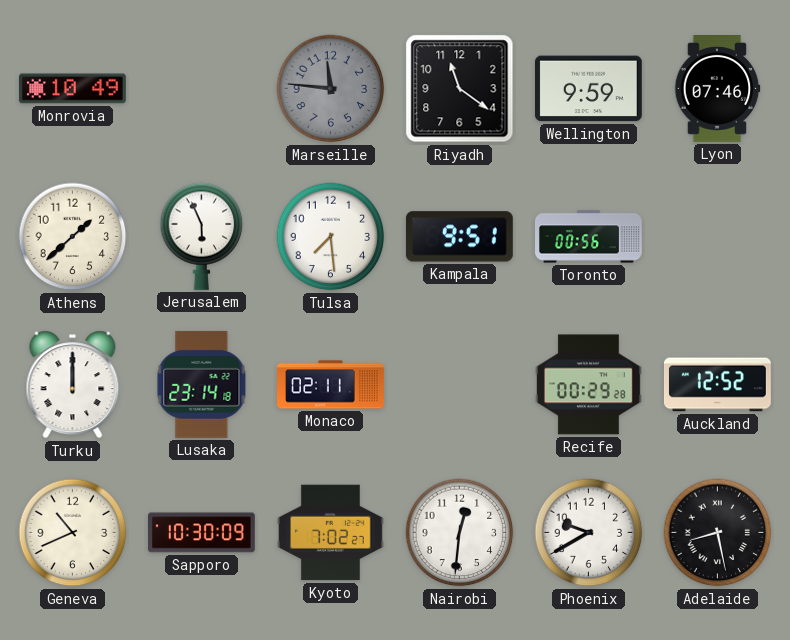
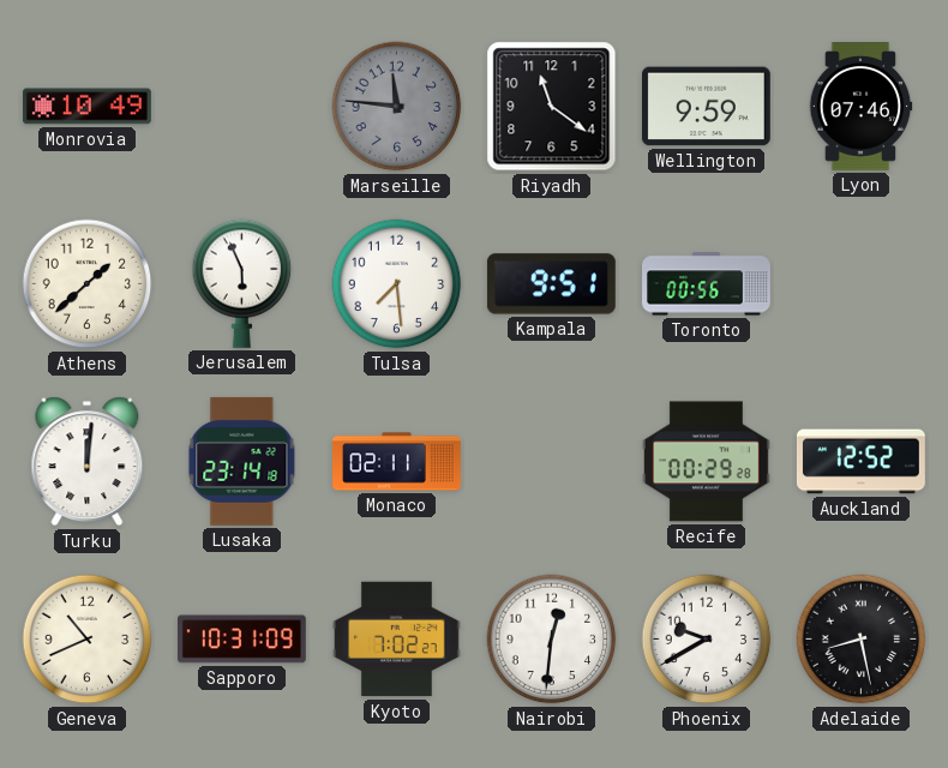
Turku: 12:00 -> 12:01 (88, 462)
Sapporo: 10:30 -> 10:31 (241, 640)
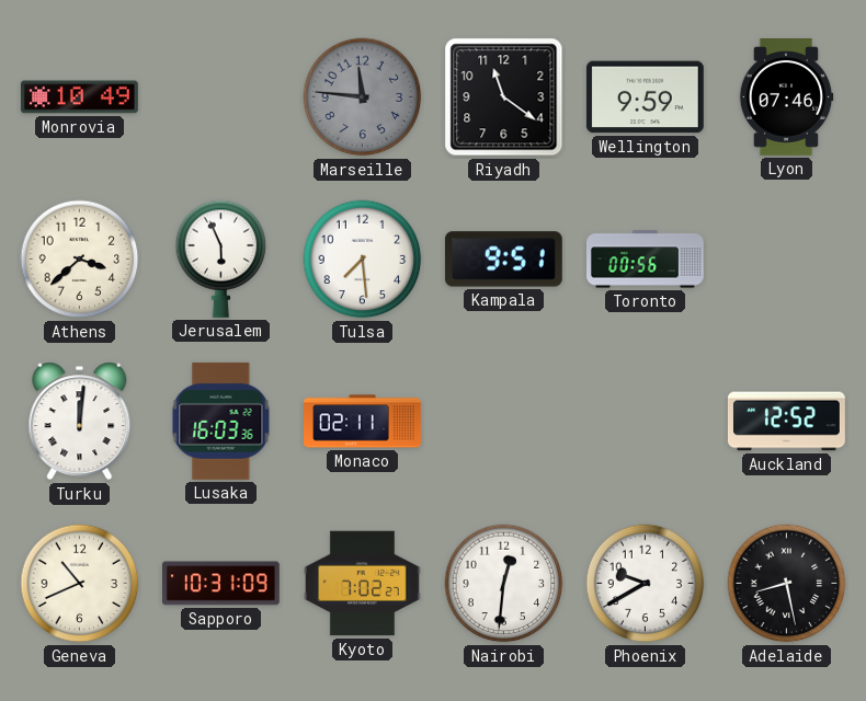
Athens: 1:38 -> 3:38 (80, 260)
Lusaka: 23:14 -> 16:03 (221, 421)
Recife: 00:29 -> none (706, 462)
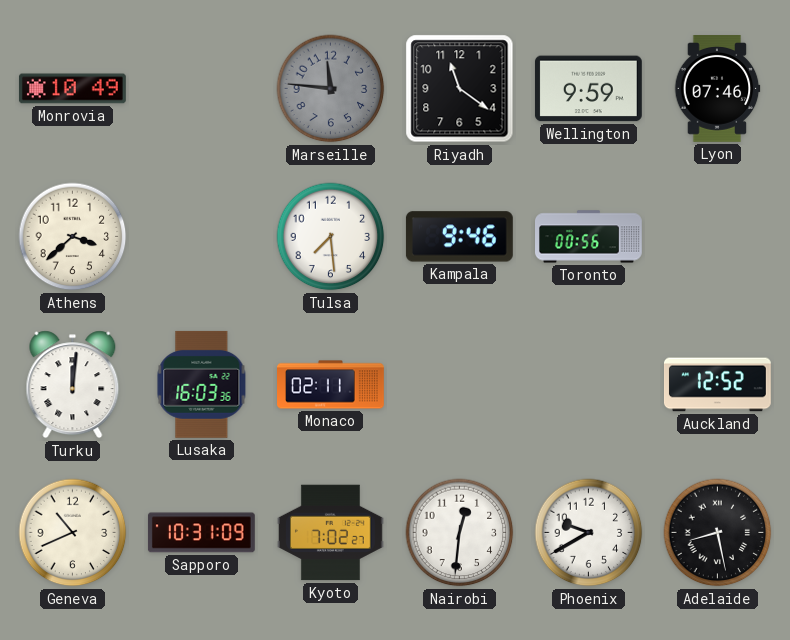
Jerusalem: 5:56 -> none (221, 258)
Kampala: 9:51 -> 9:46 (459, 237)
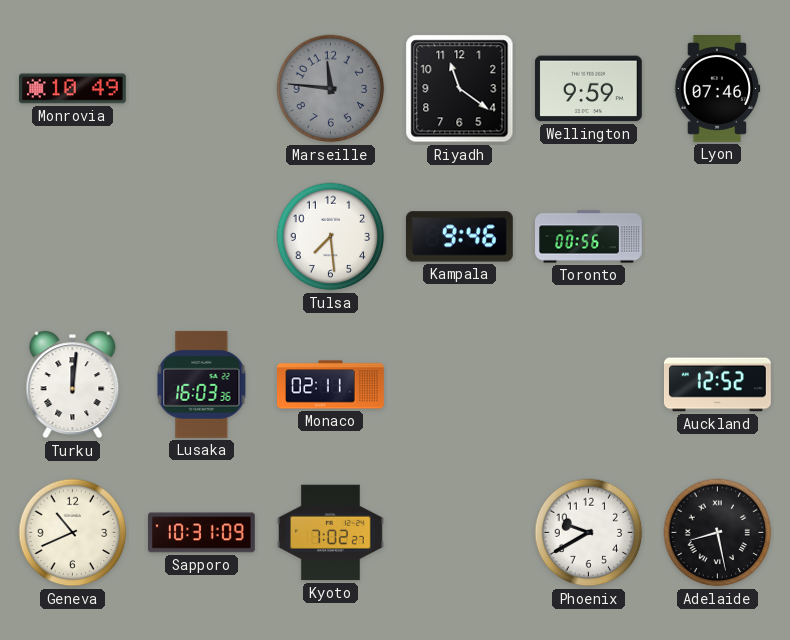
Athens: 3:38 -> none (73, 237)
Nairobi: 12:31 -> none (460, 533)
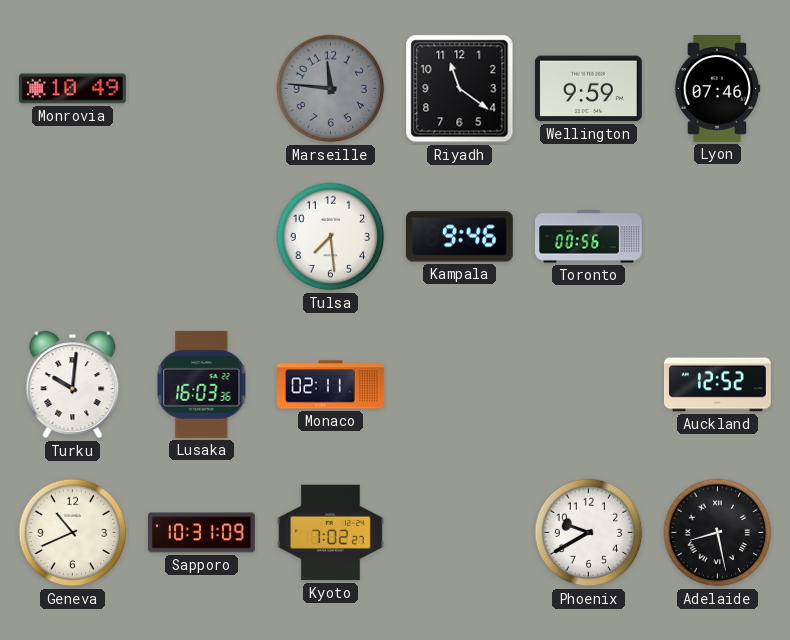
Turku: 12:01 -> 10:01 (73, 385)
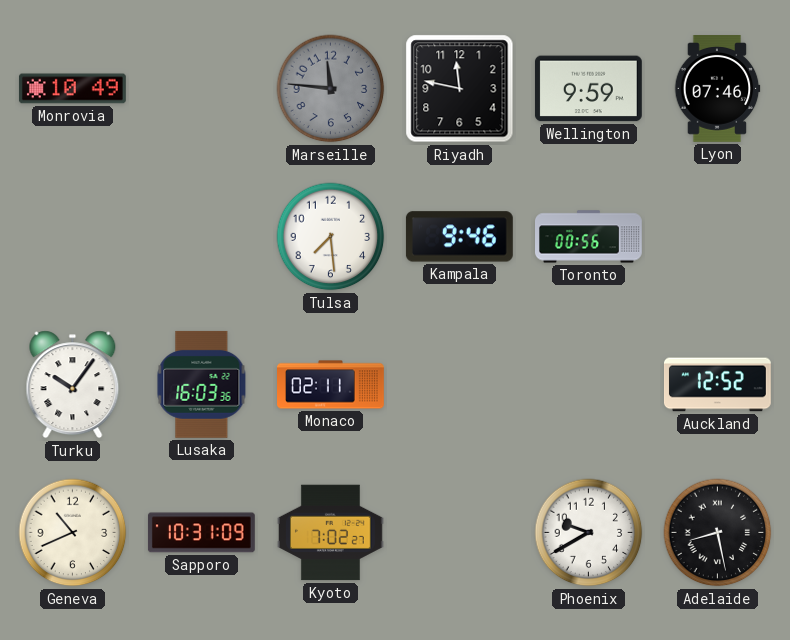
Riyadh: 11:21 -> 11:47 (460, 89)
Turku: 10:01 -> 10:06 (73, 385)
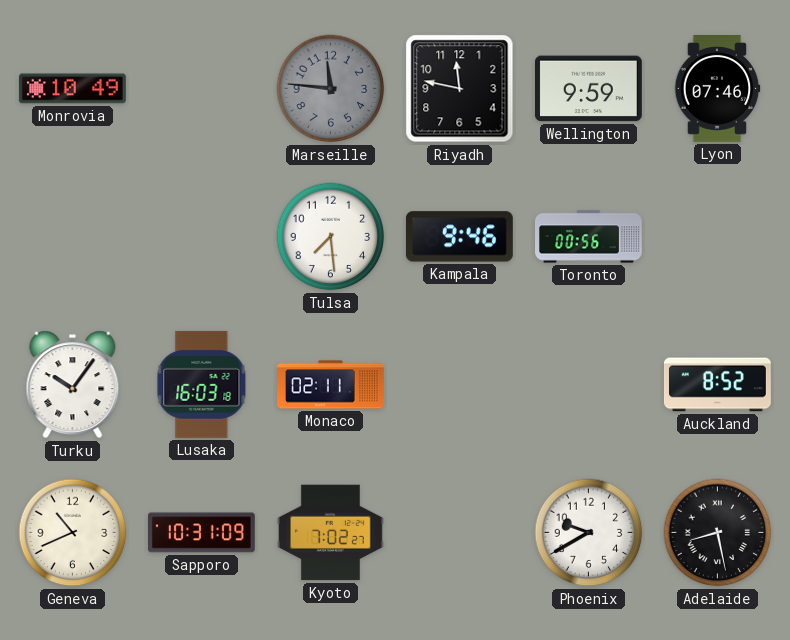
Lusaka: 16:03:36 -> 16:03:18 (202, 384)
Auckland: 12:52 -> 8:52 (717, 385)
